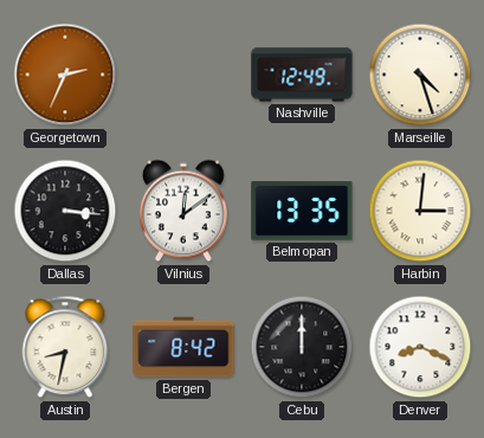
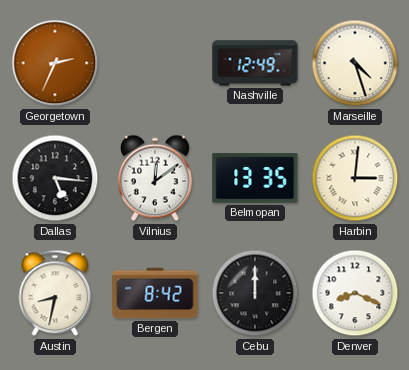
Dallas: 3:16 -> 5:16 (55, 178)
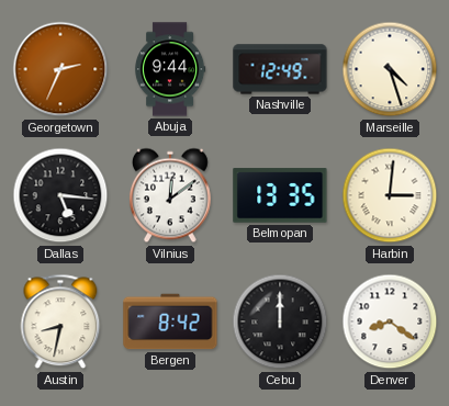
Abuja: none -> 9:44 (170, 69)
Denver: 8:19 -> 8:21 (390, 322)
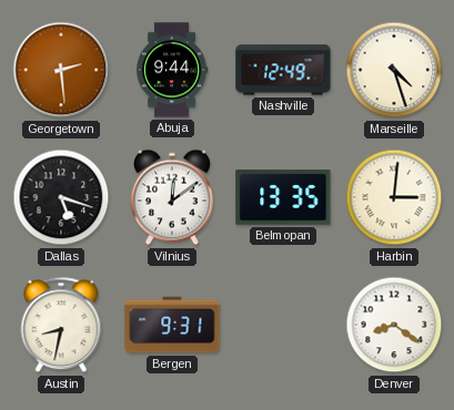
Georgetown: 2:34 -> 2:29 (61, 70)
Dallas: 5:16 -> 5:18 (61, 197)
Bergen: 8:42 -> 9:31 (172, 325)
Cebu: 12:00 -> none (280, 322)
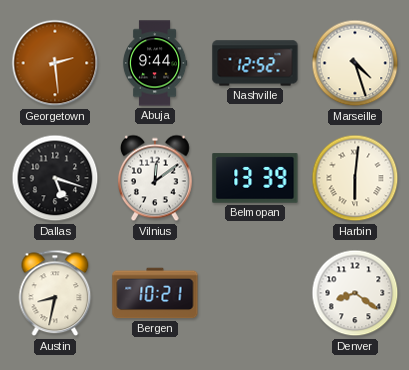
Nashville: 12:49 -> 12:52 (255, 63)
Belmopan: 13:35 -> 13:39 (255, 178)
Harbin: 3:01 -> 6:01 (355, 178)
Bergen: 9:31 -> 10:21 (155, 293)
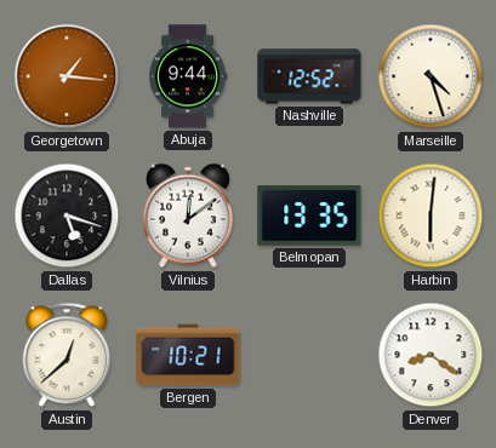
Georgetown: 2:29 -> 1:16 (67, 76)
Belmopan: 13:39 -> 13:35 (309, 216)
Austin: 8:32 -> 12:38 (67, 355)
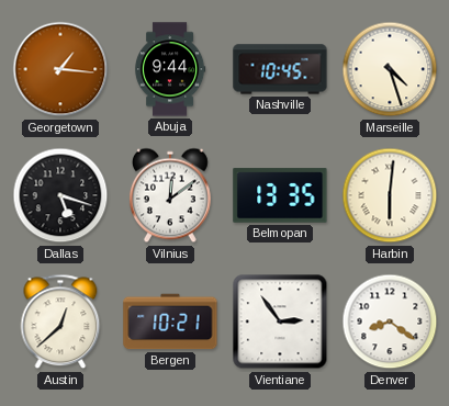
Nashville: 12:52 -> 10:45 (280, 69)
Vientiane: none -> 2:54 (280, 322)
